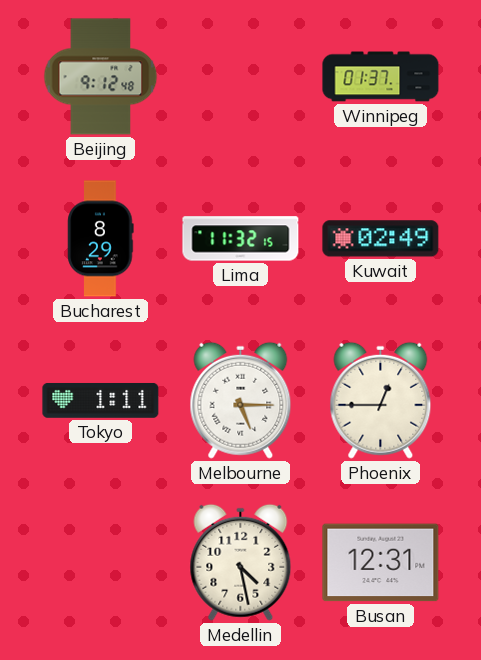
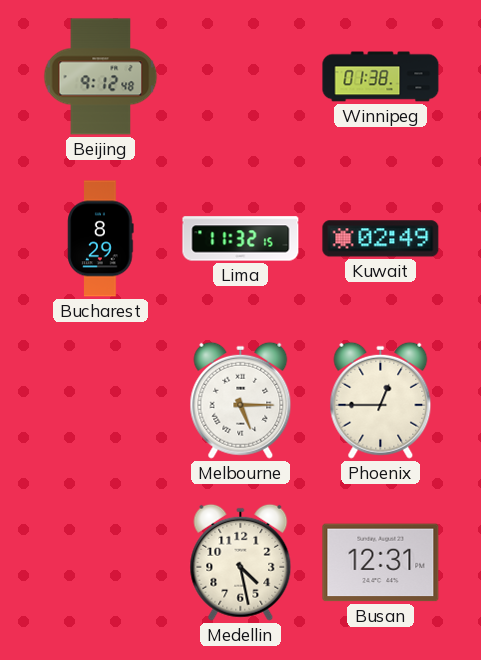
Winnipeg: 01:37 -> 01:38 (381, 77)
Tokyo: 1:11 -> none (101, 400)
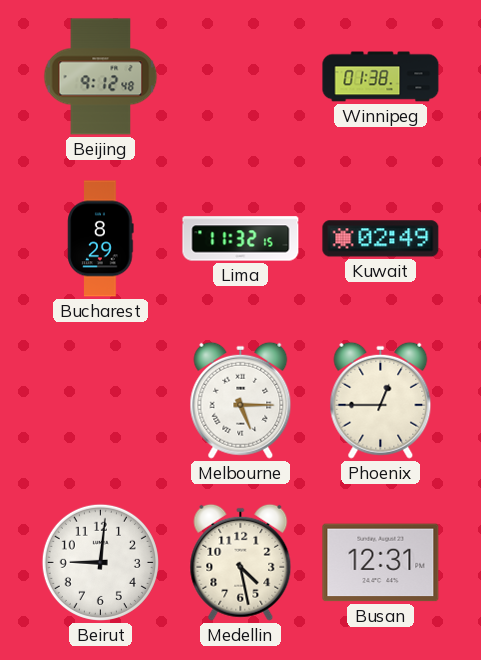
Beirut: none -> 9:01 (100, 562)
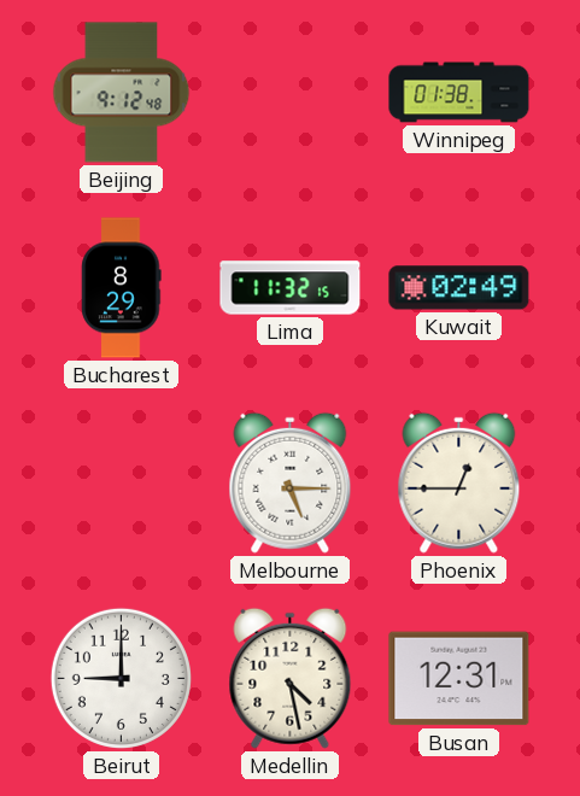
Beirut: 9:01 -> 9:00 (121, 678)
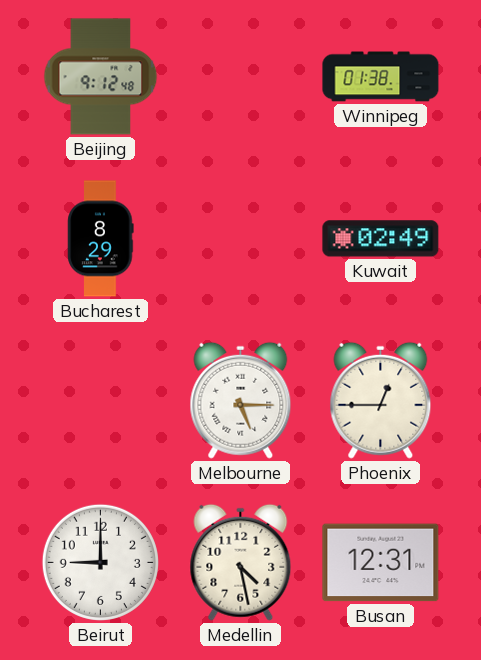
Lima: 11:32 -> none (291, 288)
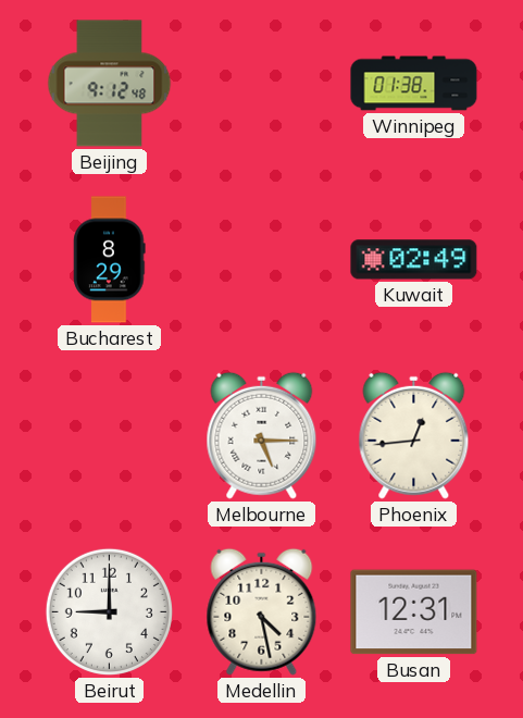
Phoenix: 12:45 -> 12:44 (414, 435)
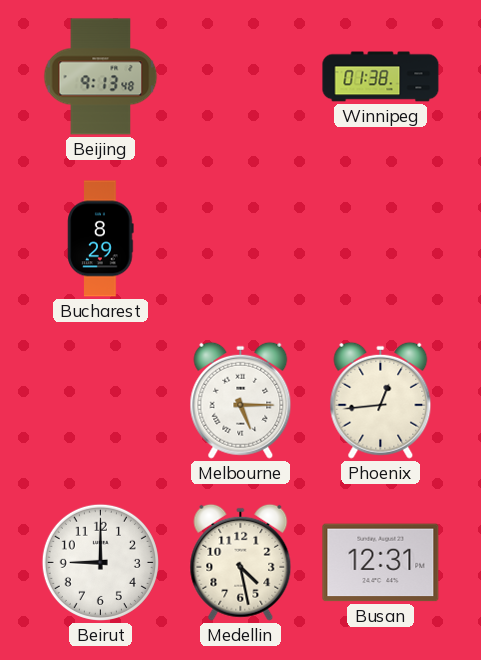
Beijing: 9:12 -> 9:13 (101, 77)
Kuwait: 02:49 -> none (414, 260)
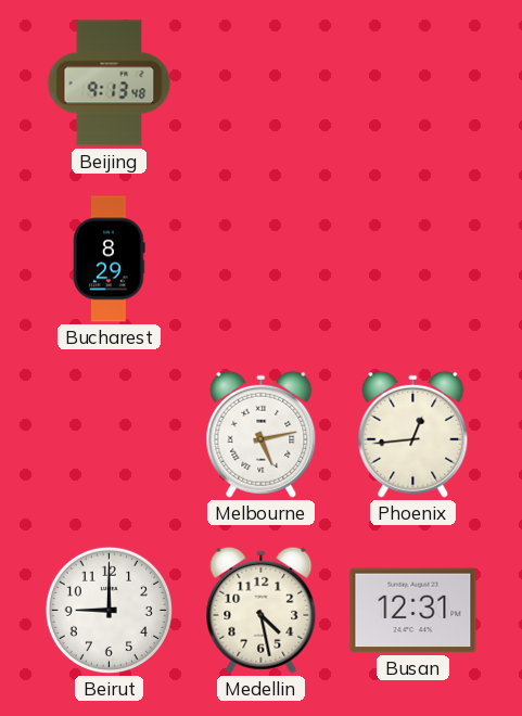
Winnipeg: 01:38 -> none (381, 77)
Melbourne: 5:15 -> 5:13 (262, 434)
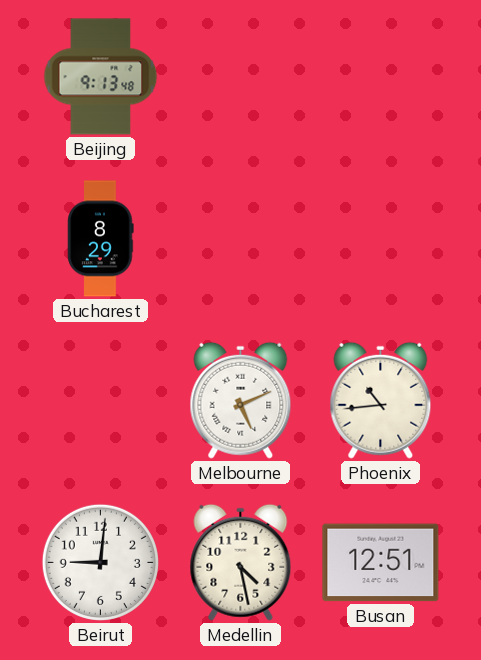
Melbourne: 5:13 -> 5:11 (241, 400)
Phoenix: 12:44 -> 10:44 (381, 400)
Beirut: 9:00 -> 9:01 (100, 562)
Busan: 12:31 -> 12:51 (381, 563)
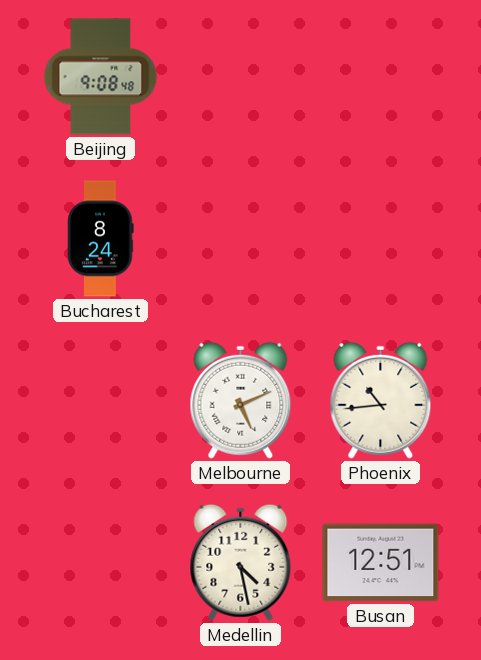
Beijing: 9:13 -> 9:08 (101, 77)
Bucharest: 8:29 -> 8:24 (101, 239)
Beirut: 9:01 -> none (100, 562)
